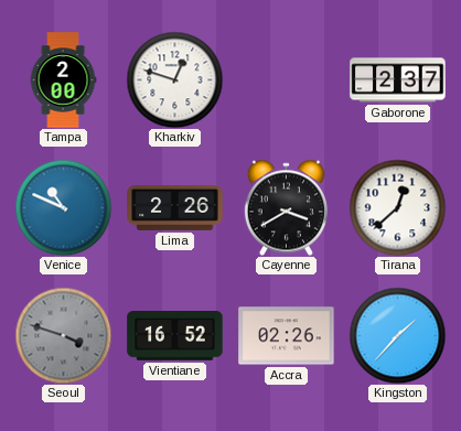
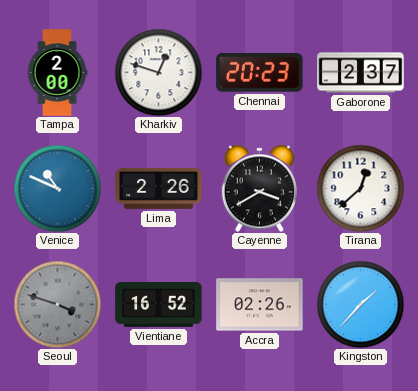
Chennai: none -> 20:23 (260, 73)
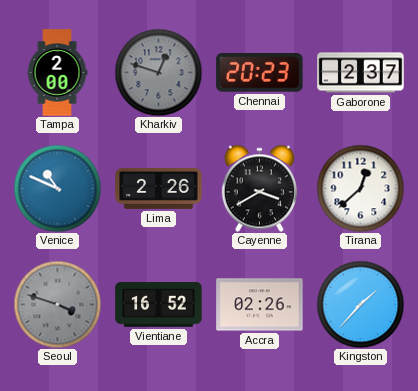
Kharkiv dial: white -> grey (158, 72)
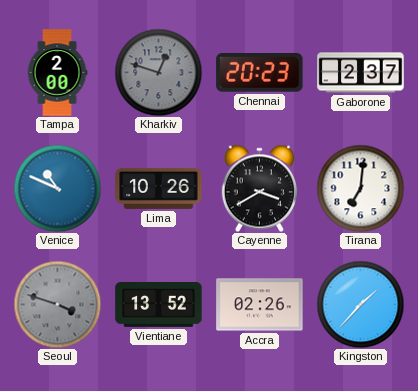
Lima: 2:26 -> 10:26 (159, 188)
Tirana: 12:38 -> 7:01 (360, 188)
Vientiane: 16:52 -> 13:52 (159, 305)
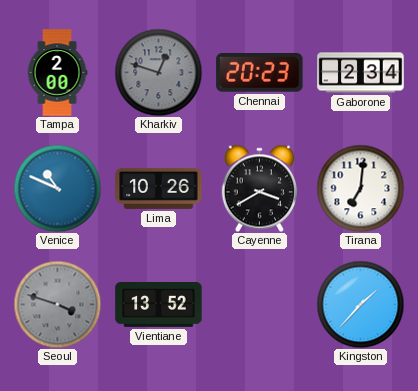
Gaborone: 2:37 -> 2:34 (361, 73)
Accra: 02:26 -> none (260, 305)
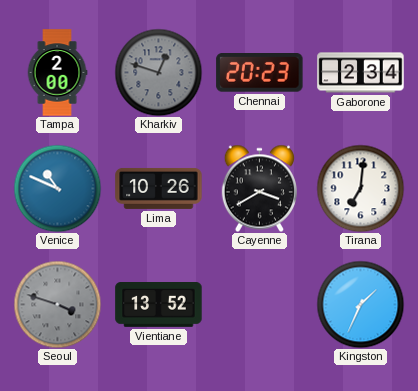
Kingston: 1:37 -> 1:34 (360, 304)
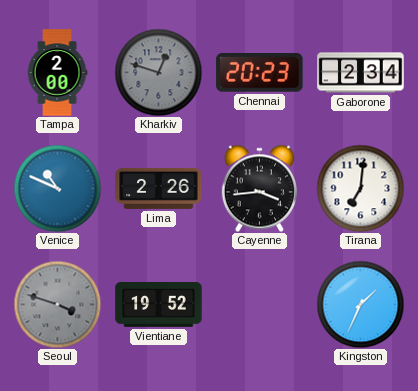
Lima: 10:26 -> 2:26 (159, 188)
Cayenne: 3:40 -> 3:44 (259, 188)
Vientiane: 13:52 -> 19:52 (159, 305)
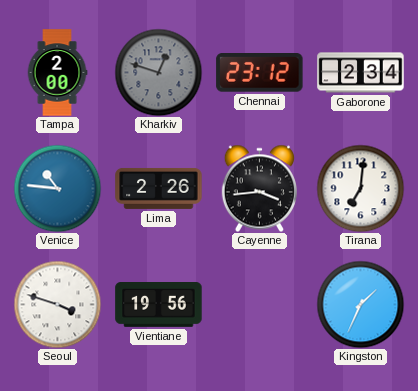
Chennai: 20:23 -> 23:12 (260, 73)
Venice: 10:49 -> 10:46 (57, 188)
Seoul dial: grey -> white (57, 304)
Vientiane: 19:52 -> 19:56 (159, 305)
